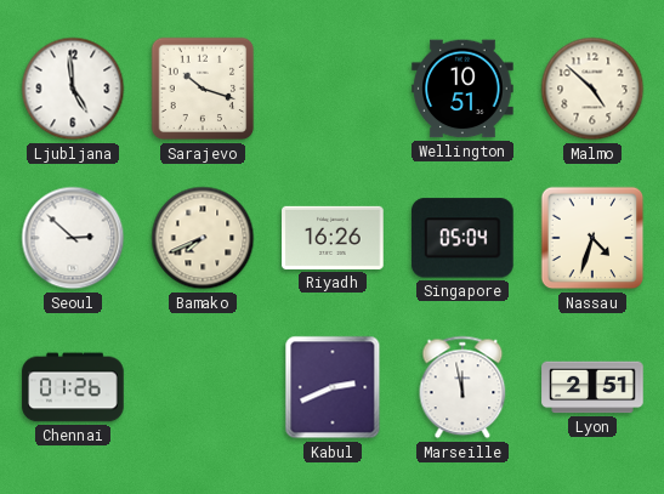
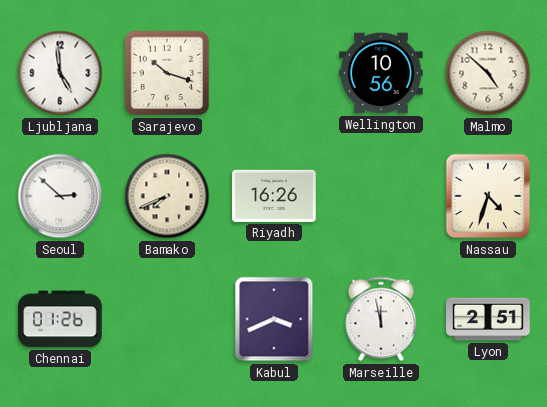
Wellington: 10:51 -> 10:56 (381, 73)
Singapore: 05:04 -> none (464, 238)
Kabul: 2:41 -> 3:41 (274, 319)
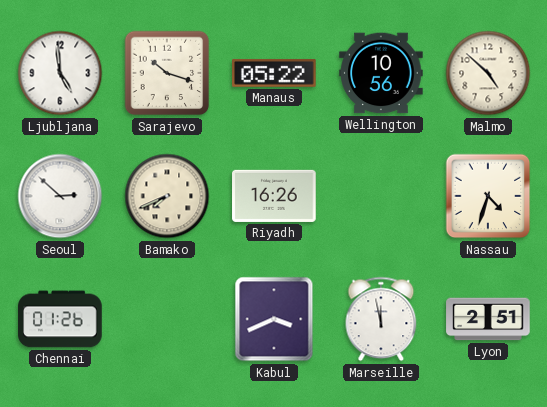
Manaus: none -> 05:22 (274, 73)
